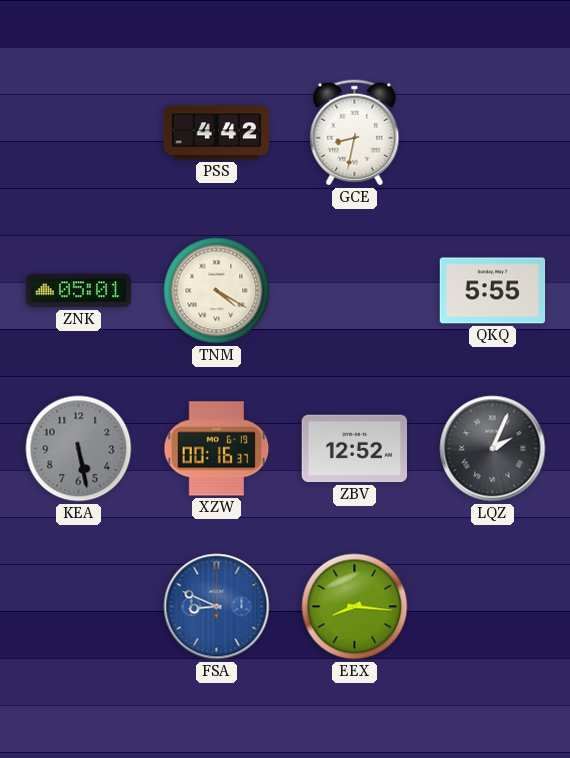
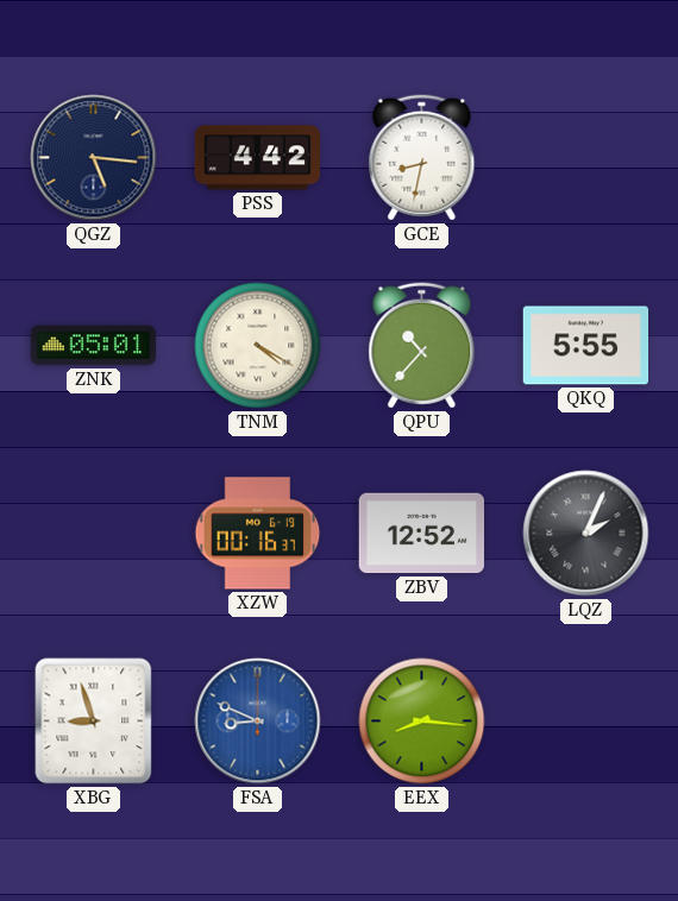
QGZ: none -> 5:16 (94, 158)
QPU: none -> 10:37 (422, 346)
KEA: 5:28 -> none (79, 449)
XBG: none -> 8:57 (94, 722)
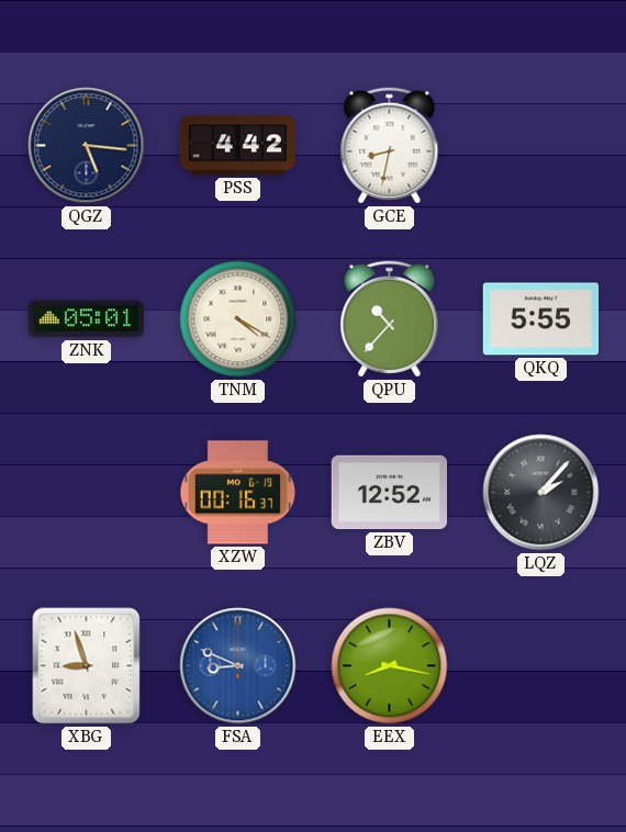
LQZ: 2:04 -> 2:07 (541, 493)
EEX: 8:16 -> 8:17 (390, 666)
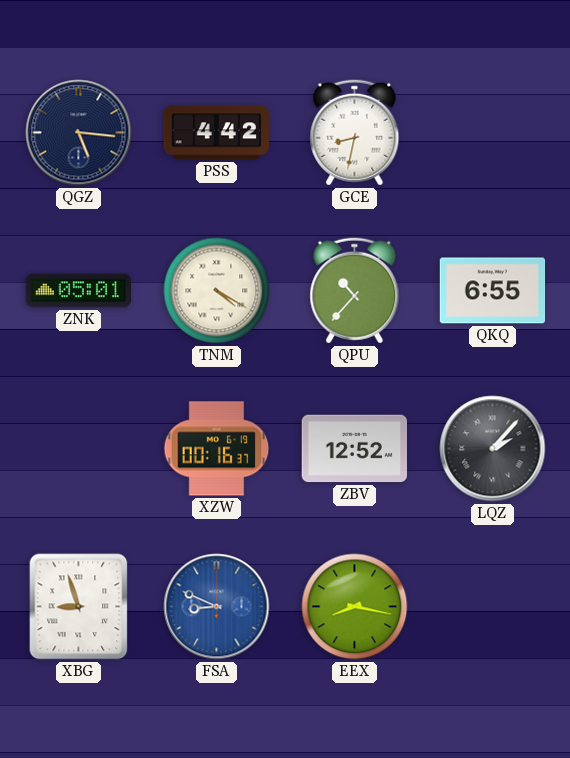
QKQ: 5:55 -> 6:55 (493, 291)
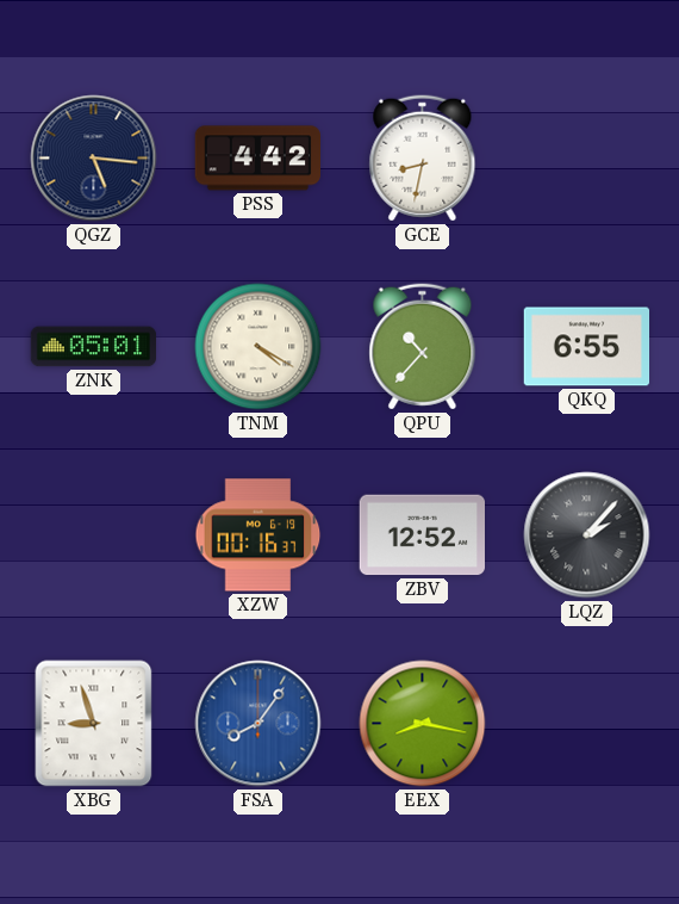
FSA: 8:49 -> 8:06 (258, 724)
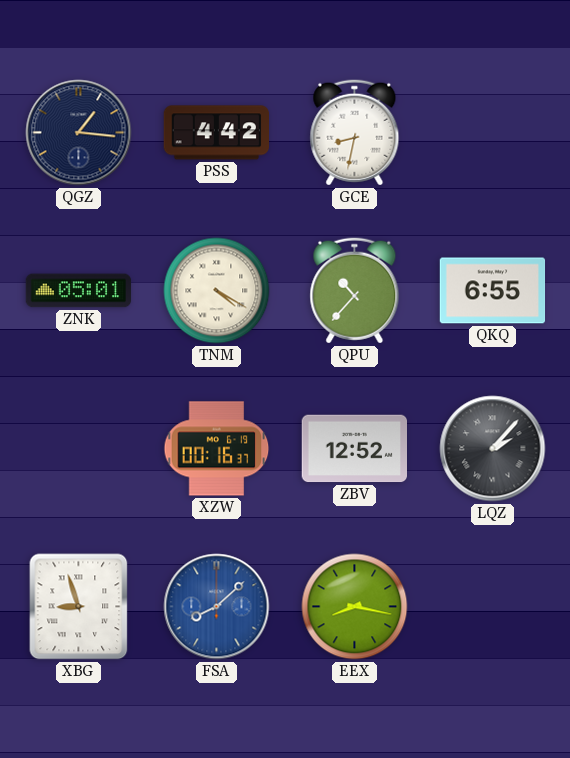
QGZ: 5:16 -> 1:16 (79, 133)
FSA: 8:06 -> 8:08 (217, 607)
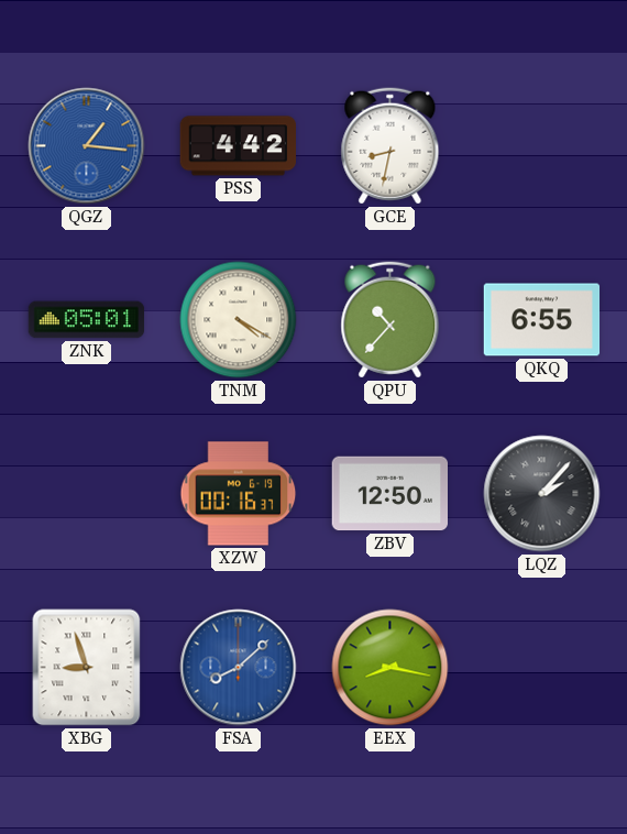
QGZ dial: navy -> blue (87, 146)
ZBV: 12:52 -> 12:50 (391, 494)
